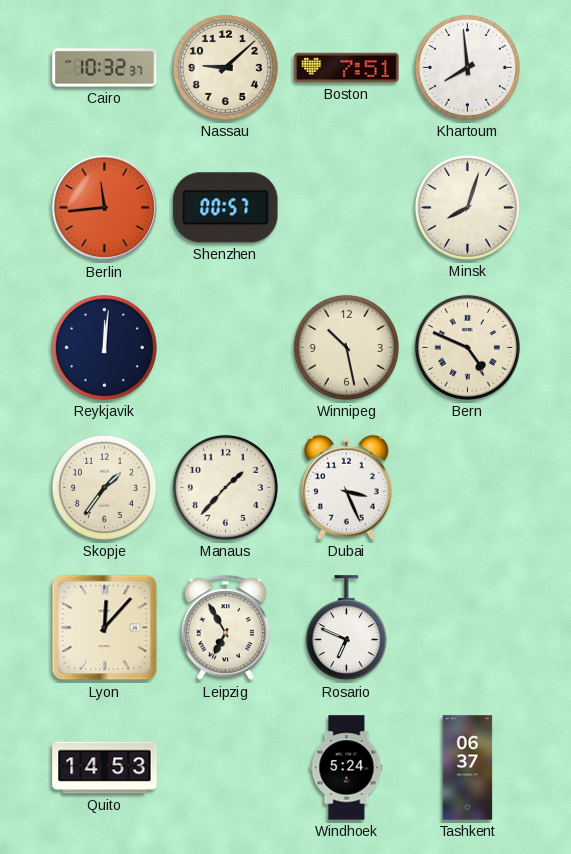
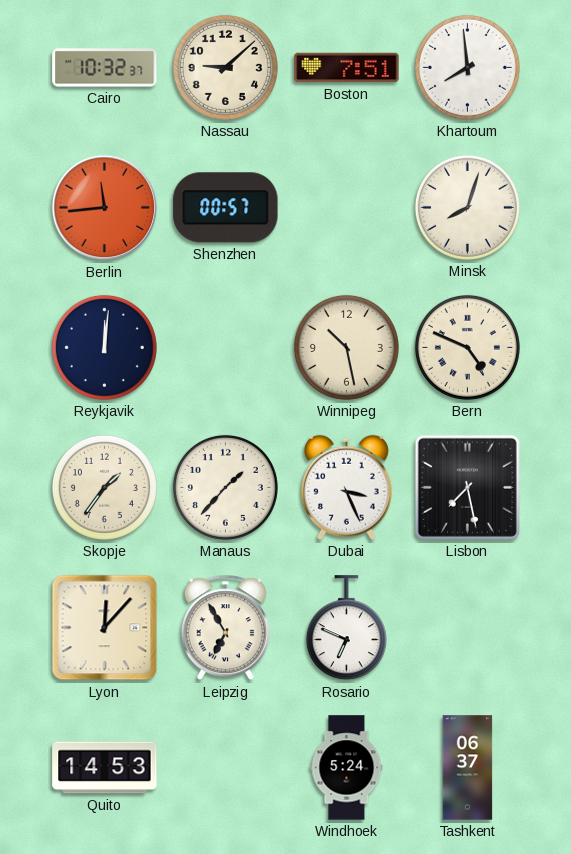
Lisbon: none -> 7:28 (467, 487)
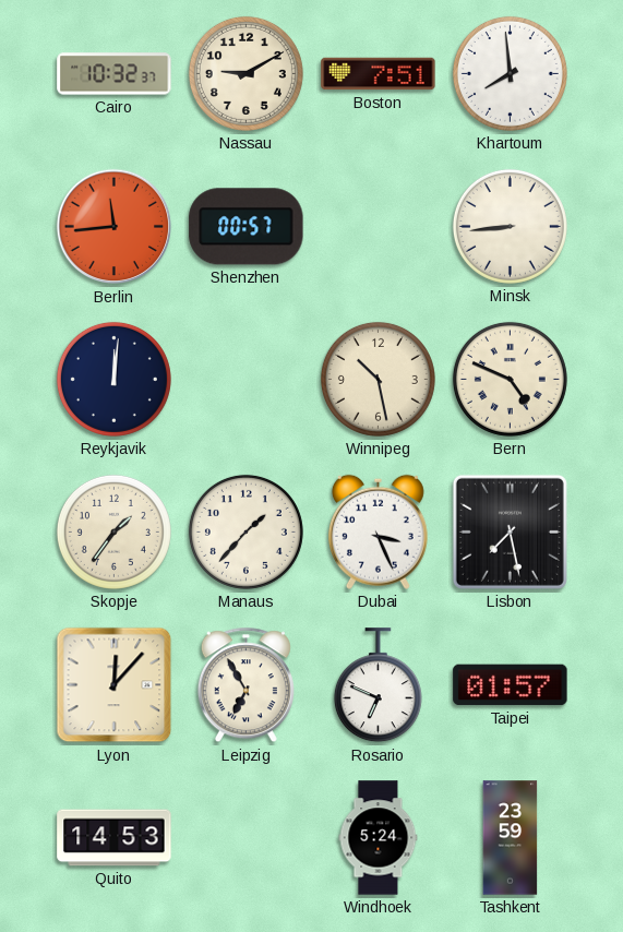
Nassau: 9:08 -> 9:10 (245, 73)
Minsk: 8:03 -> 8:44 (510, 226)
Taipei: none -> 01:57 (511, 685)
Tashkent: 06:37 -> 23:59 (511, 838)
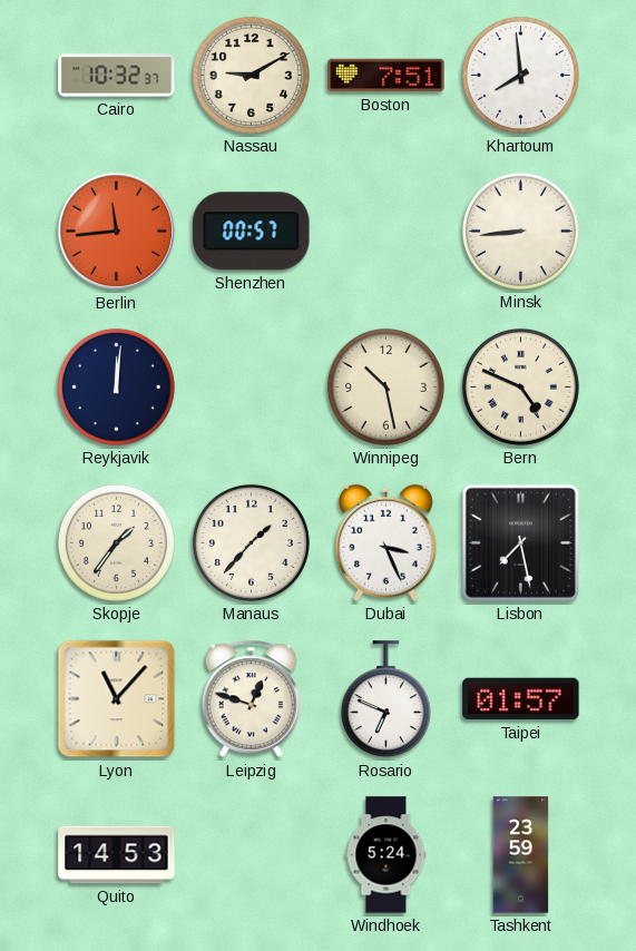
Lyon: 12:07 -> 11:07 (117, 699)
Leipzig: 6:55 -> 12:48 (251, 699)
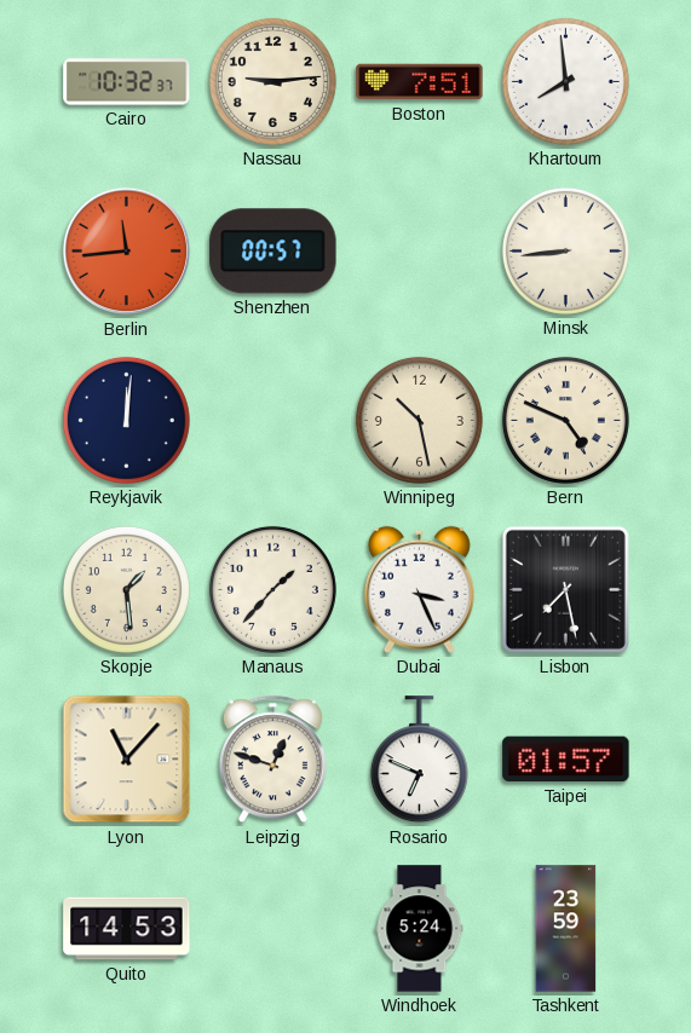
Nassau: 9:10 -> 9:14 (272, 81)
Skopje: 1:36 -> 1:29 (126, 589)
